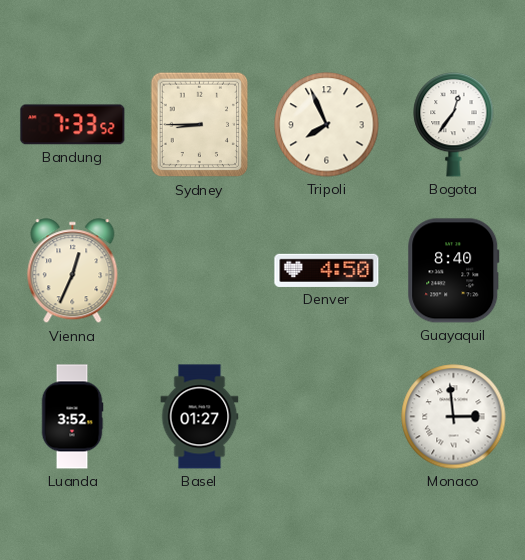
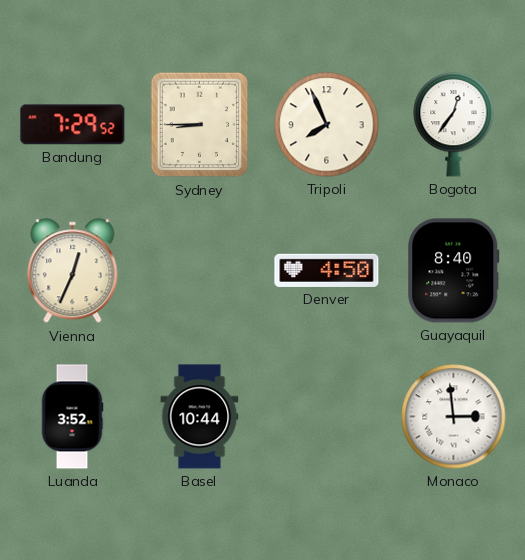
Bandung: 7:33 -> 7:29 (73, 125)
Basel: 01:27 -> 10:44 (200, 417)
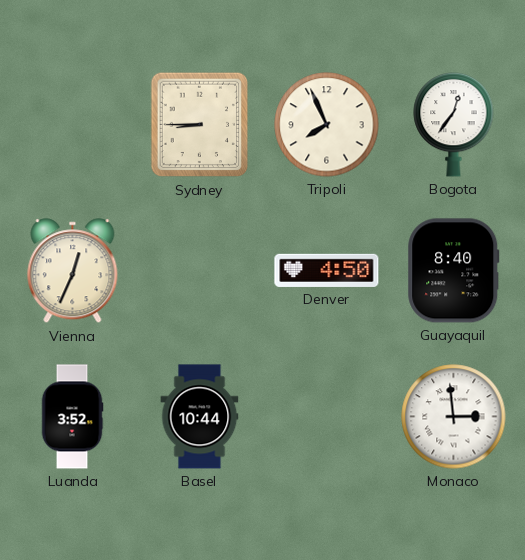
Bandung: 7:29 -> none (73, 125)
